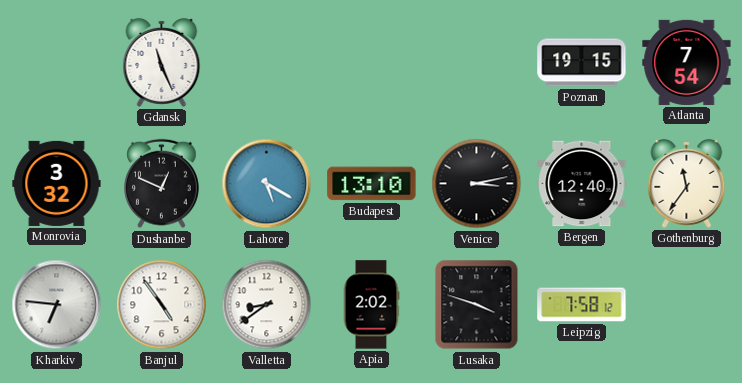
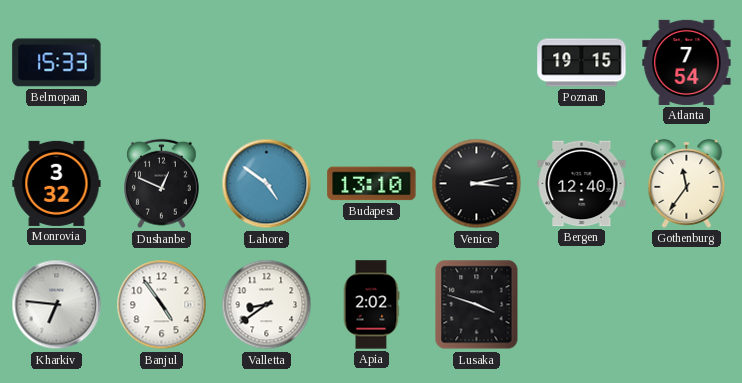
Belmopan: none -> 15:33 (57, 63)
Gdansk: 11:26 -> none (162, 62)
Lahore: 5:20 -> 4:51 (267, 184)
Leipzig: 7:58 -> none (582, 305)
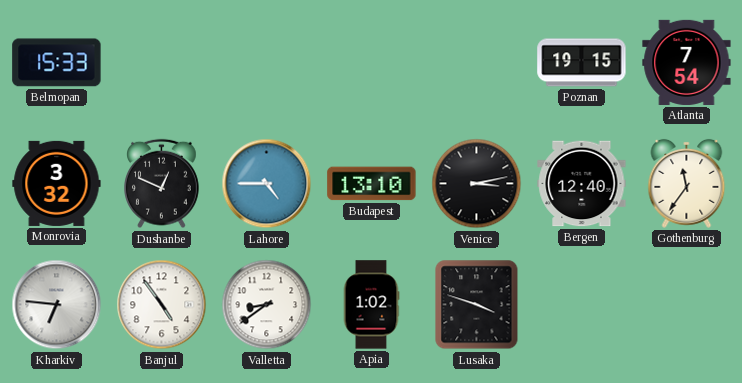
Lahore: 4:51 -> 4:45 (267, 184)
Apia: 2:02 -> 1:02 (371, 305)
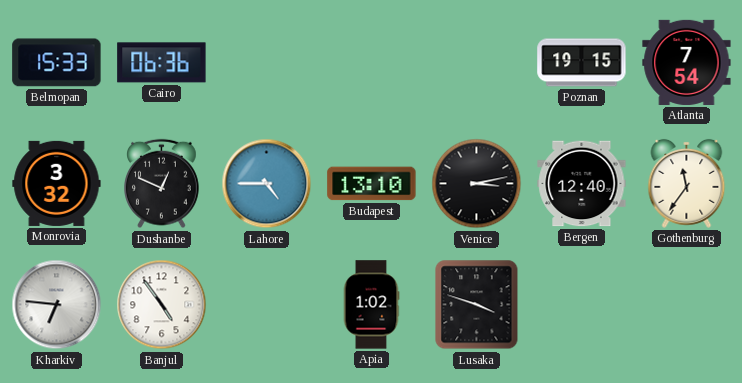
Cairo: none -> 06:36 (162, 63)
Valletta: 8:39 -> none (267, 305)
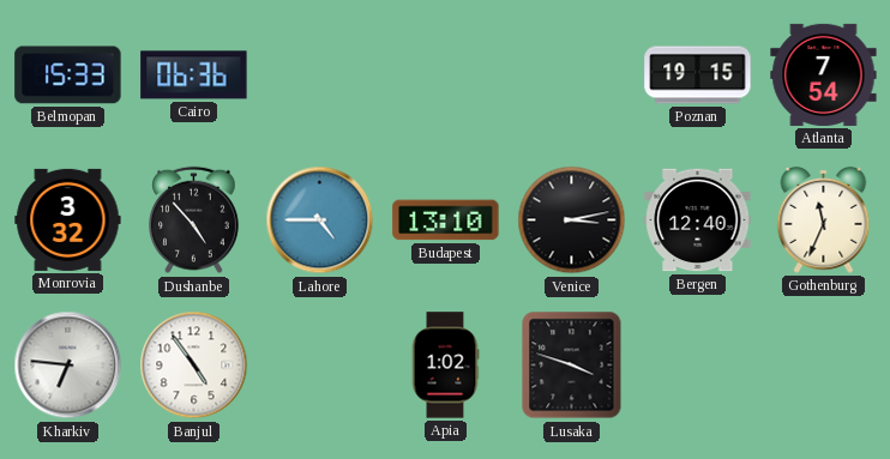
Dushanbe: 12:49 -> 4:53 (194, 221)
Gothenburg: 11:36 -> 11:34 (824, 219)
